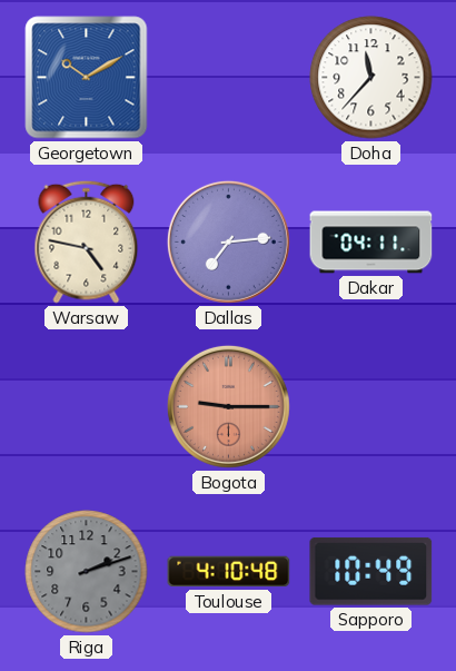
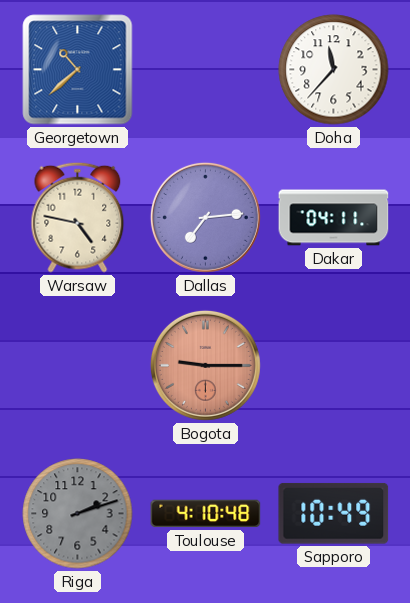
Georgetown: 10:10 -> 10:38 (78, 70)
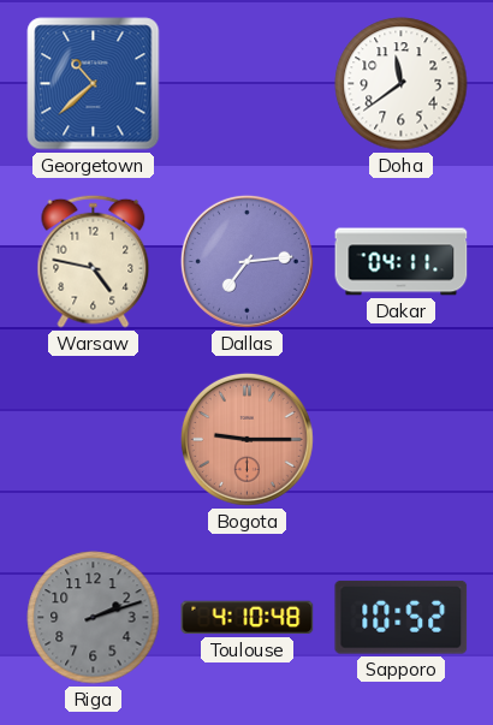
Doha: 11:37 -> 11:39 (402, 84)
Sapporo: 10:49 -> 10:52 (402, 617)
